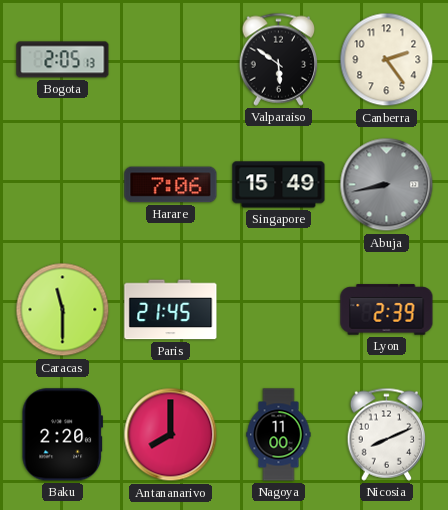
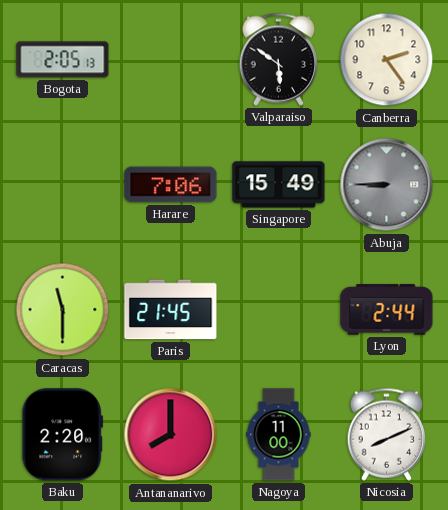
Abuja: 8:43 -> 8:45 (387, 185)
Lyon: 2:39 -> 2:44 (387, 310)
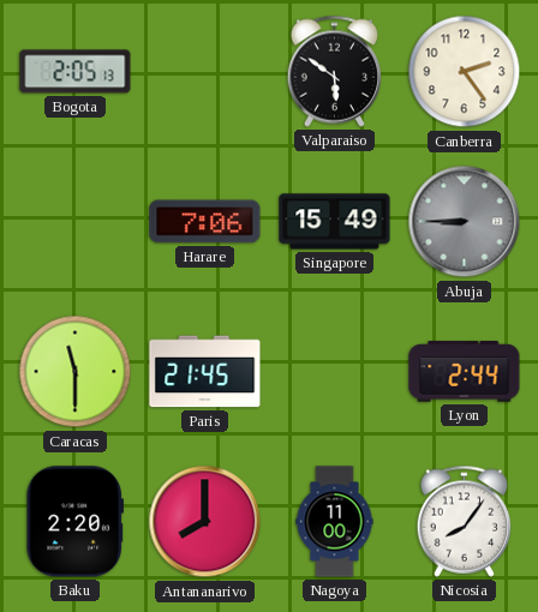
Nicosia: 8:11 -> 8:06 (465, 521)
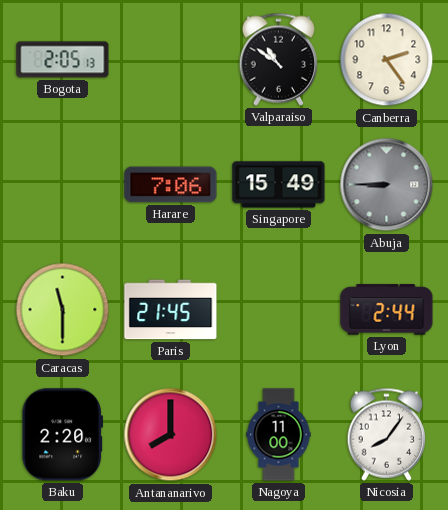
Valparaiso: 5:51 -> 10:51 (279, 59)
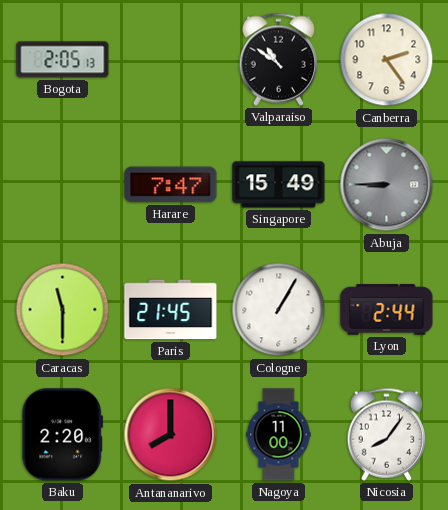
Harare: 7:06 -> 7:47 (171, 185)
Cologne: none -> 1:05 (279, 310)
